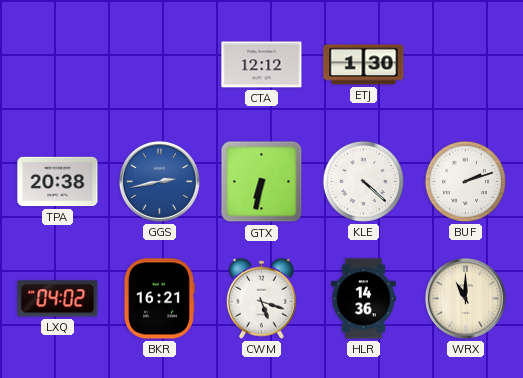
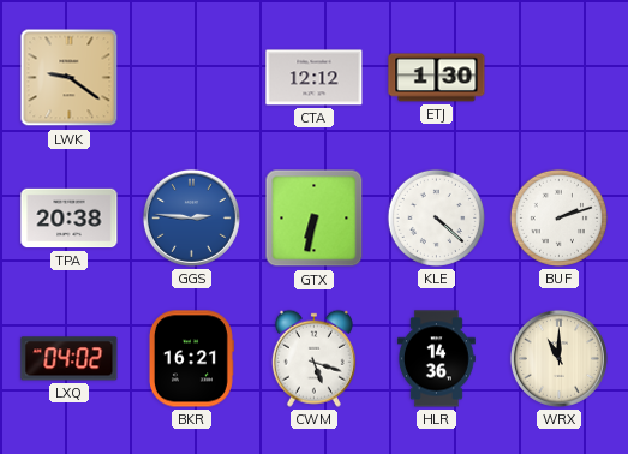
LWK: none -> 9:21 (70, 78)
GGS: 2:43 -> 2:46 (191, 217)
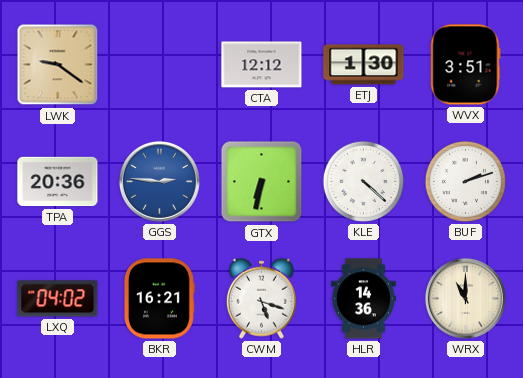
WVX: none -> 3:51 (466, 65)
TPA: 20:38 -> 20:36 (58, 182)
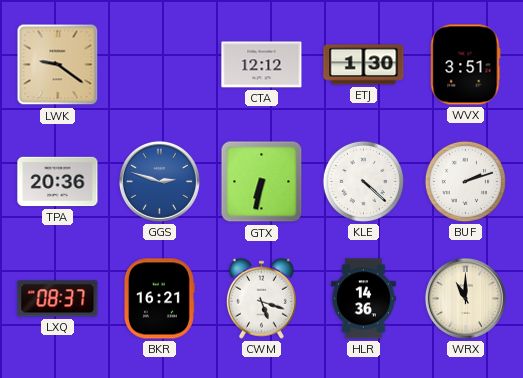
GGS: 2:46 -> 2:48 (159, 181)
LXQ: 04:02 -> 08:37 (58, 299)
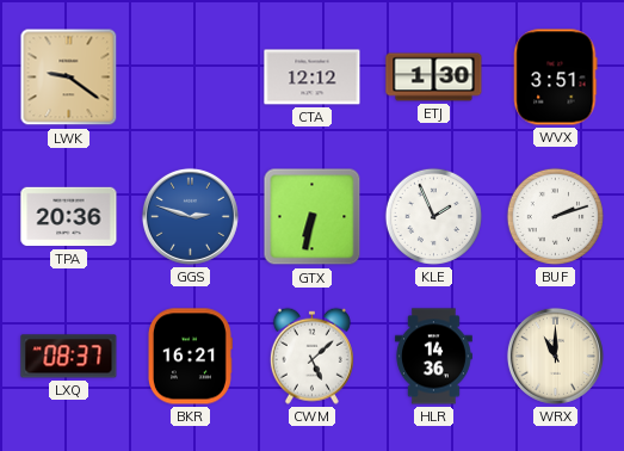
KLE: 4:22 -> 1:56 (433, 216)
CWM: 5:18 -> 5:08 (311, 356)
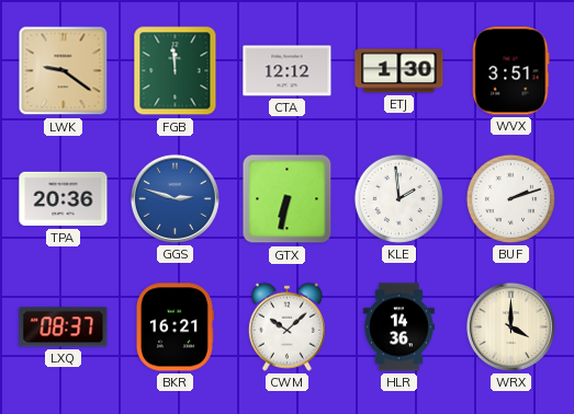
FGB: none -> 11:59 (176, 71)
KLE: 1:56 -> 1:59 (398, 198)
CWM: 5:08 -> 10:08 (286, 326)
WRX: 11:00 -> 4:00 (510, 326)
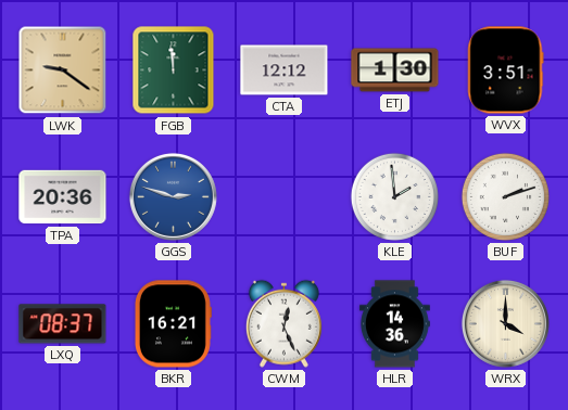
GTX: 6:32 -> none (288, 199)
CWM: 10:08 -> 12:26 (283, 323)
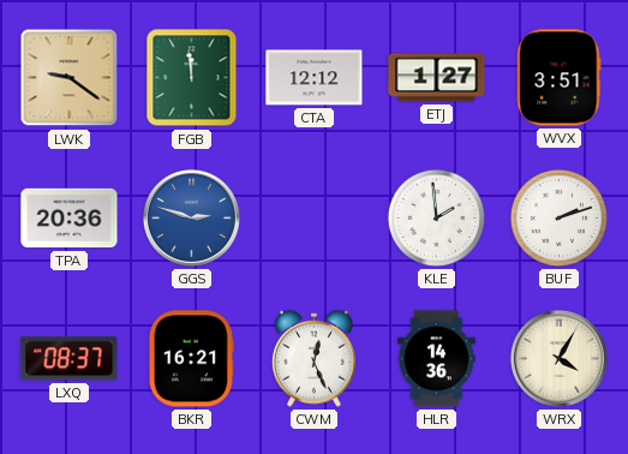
ETJ: 1:30 -> 1:27 (437, 78)
WRX: 4:00 -> 4:05 (558, 358)
